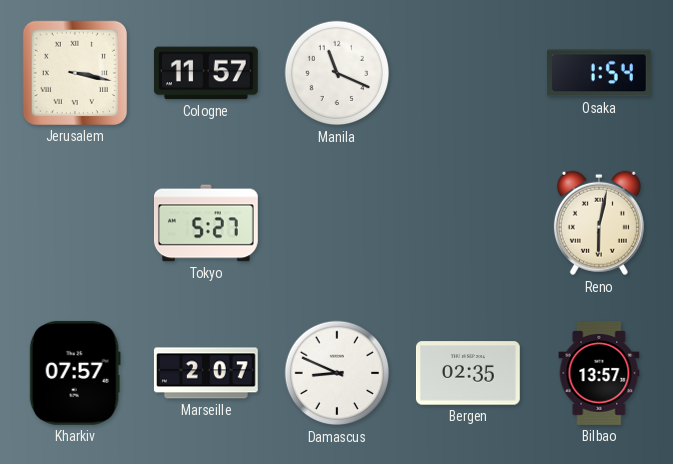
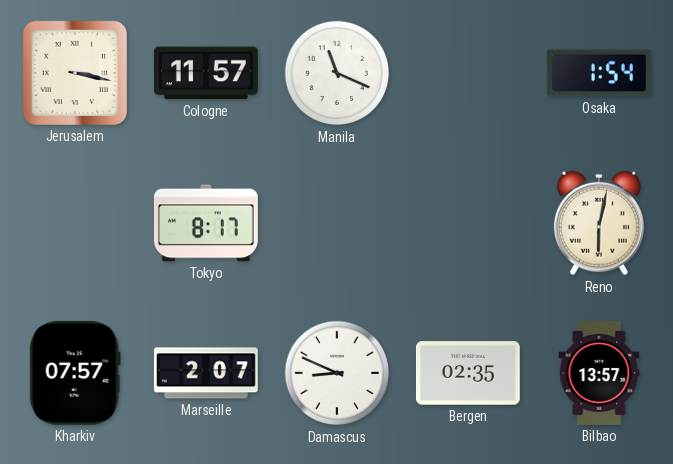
Tokyo: 5:27 -> 8:17 (207, 223)
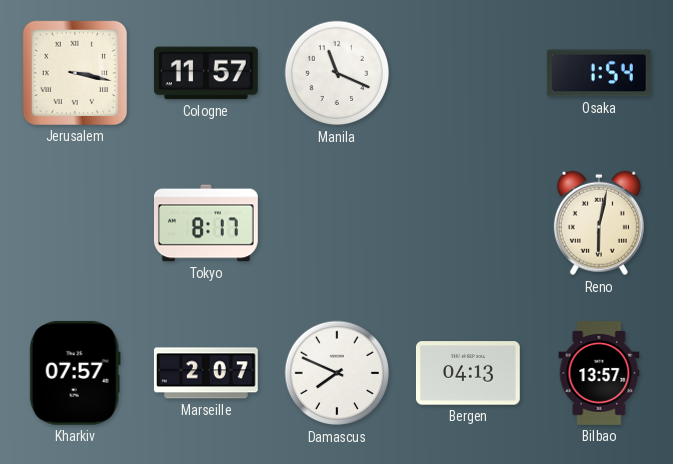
Damascus: 8:49 -> 7:49 (337, 373)
Bergen: 02:35 -> 04:13 (468, 373)
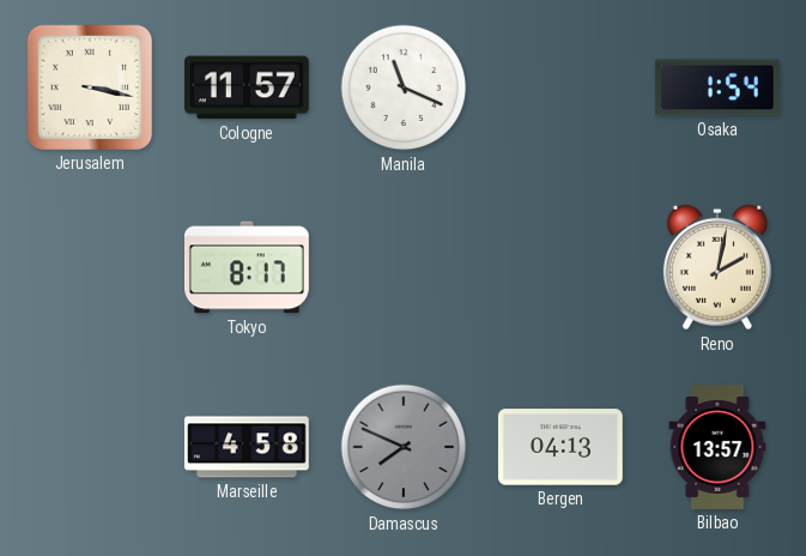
Reno: 6:02 -> 2:02 (717, 267)
Kharkiv: 07:57 -> none (75, 373)
Marseille: 2:07 -> 4:58 (247, 447)
Damascus dial: white -> grey (404, 447)
